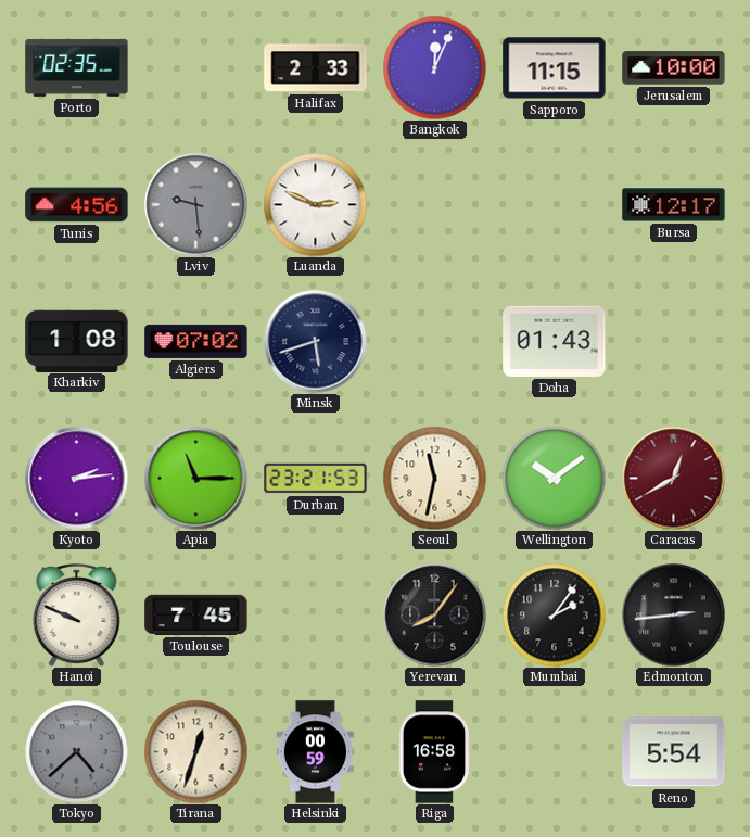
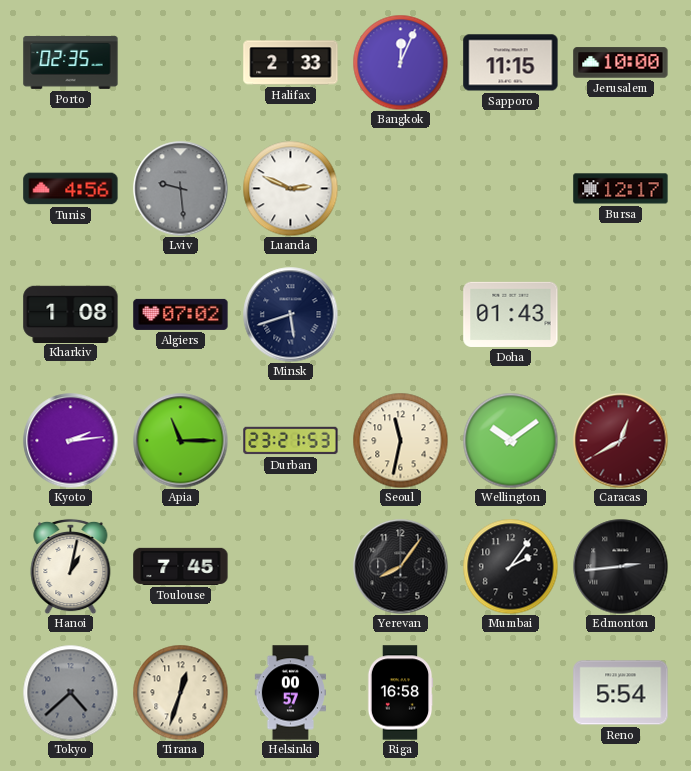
Hanoi: 9:49 -> 1:02 (71, 566)
Helsinki: 00:59 -> 00:57 (290, 693)
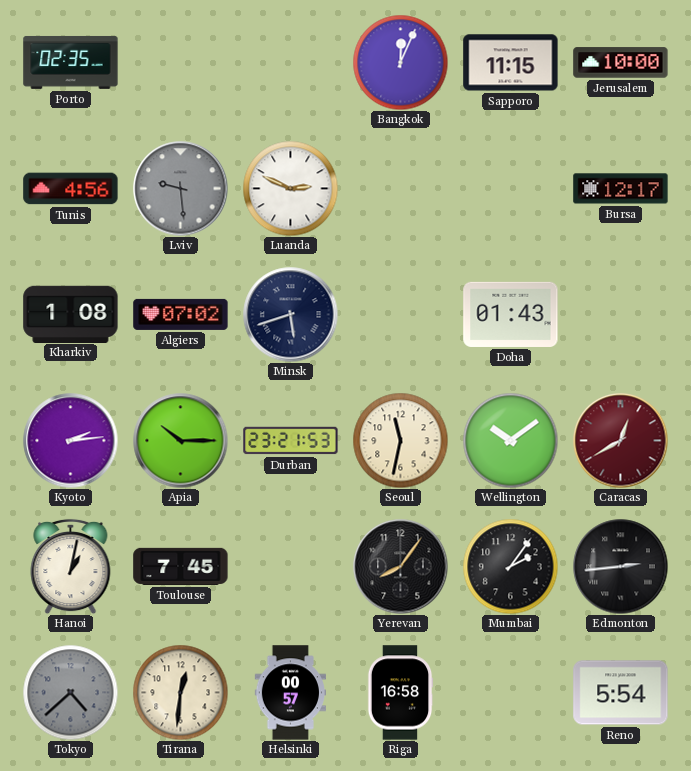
Halifax: 2:33 -> none (291, 63)
Apia: 11:15 -> 10:15 (180, 440)
Tirana: 12:33 -> 12:31 (180, 692)
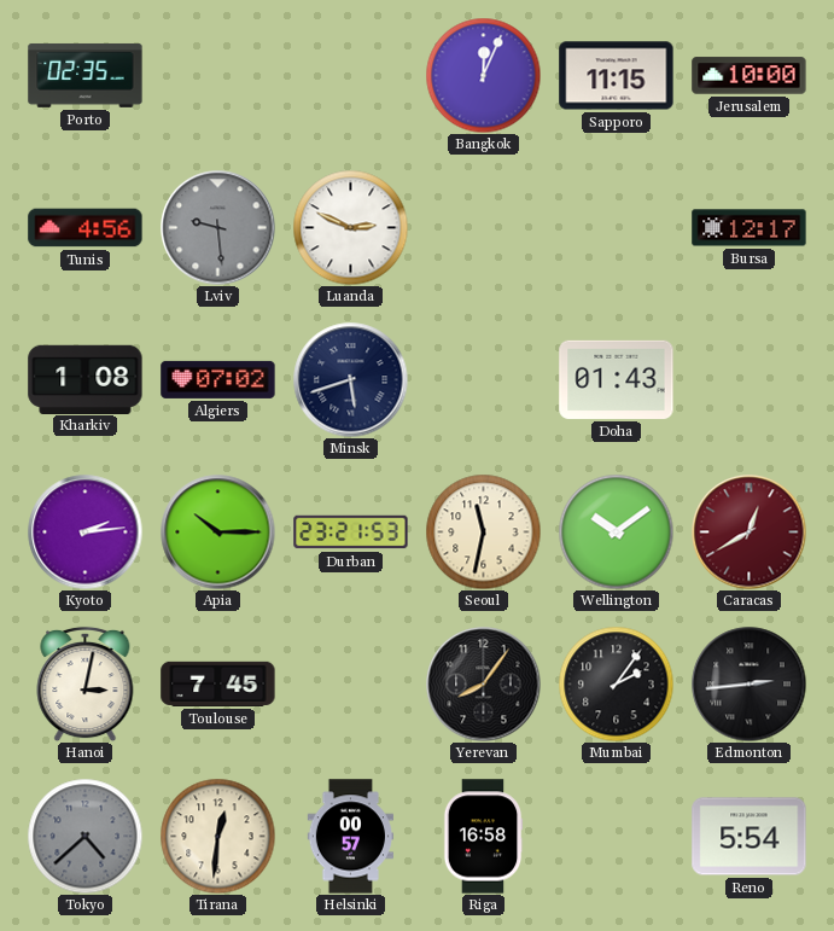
Hanoi: 1:02 -> 3:02 (86, 683)
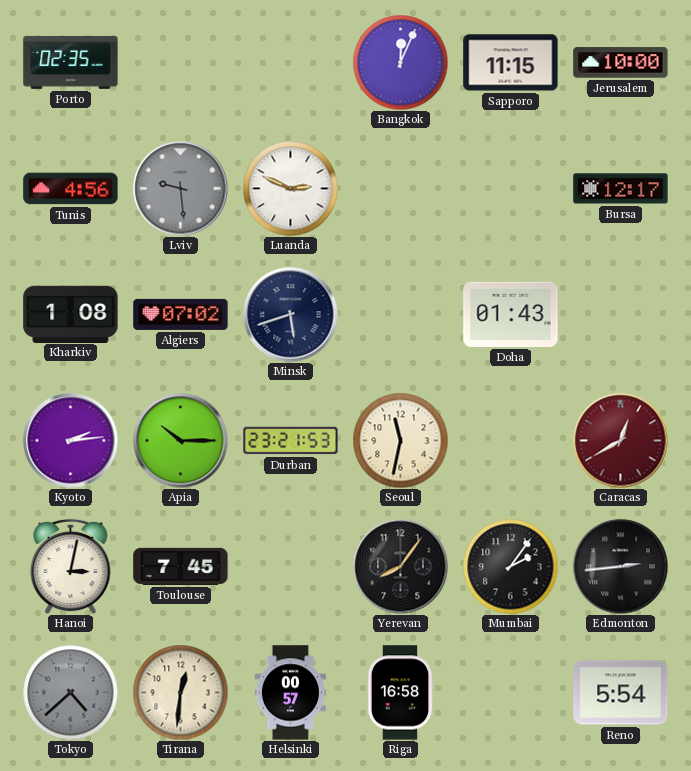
Wellington: 10:09 -> none (616, 531)
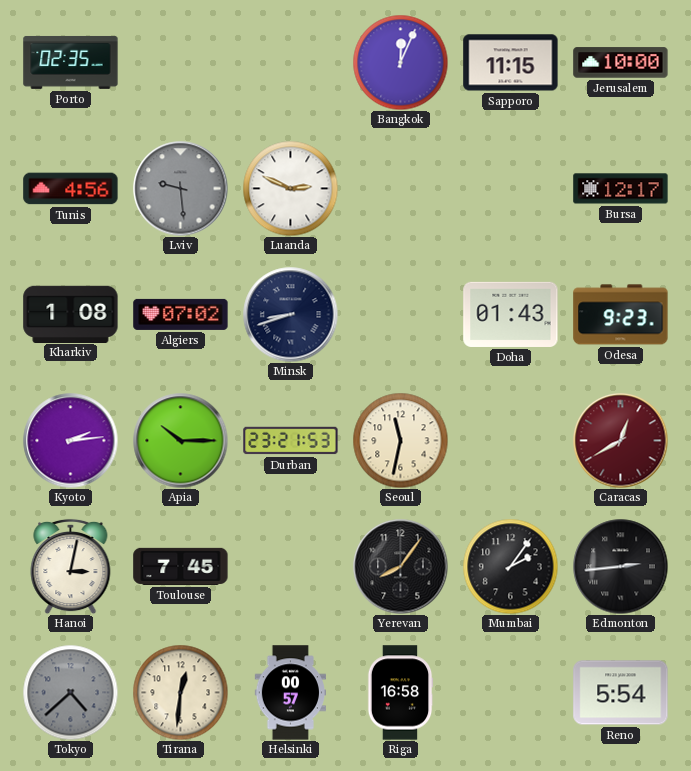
Minsk: 5:42 -> 8:42 (290, 314)
Odesa: none -> 9:23 (621, 315)
